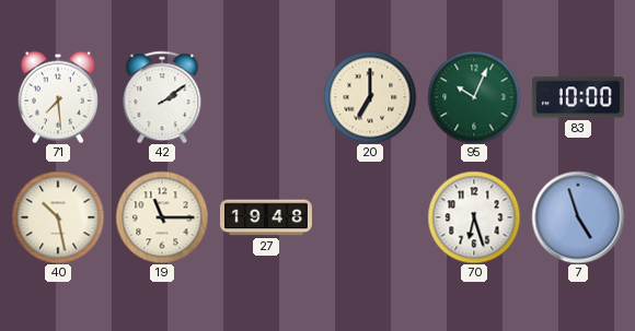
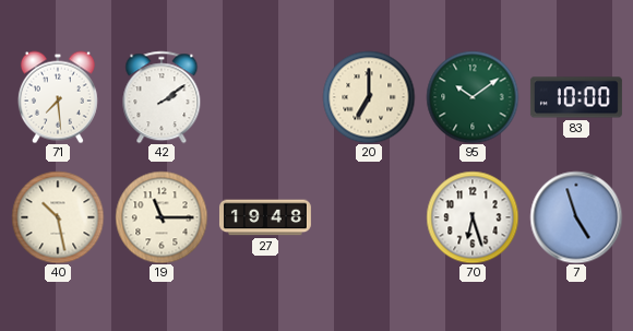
95: 10:04 -> 10:09 (473, 97)
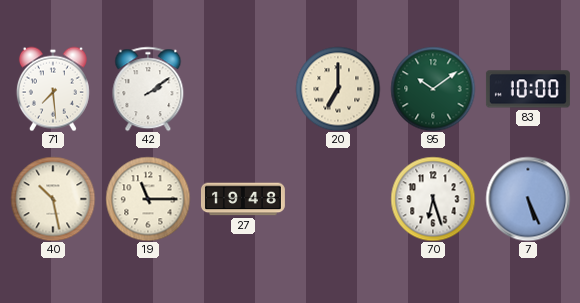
7: 4:57 -> 5:26 (528, 199)
